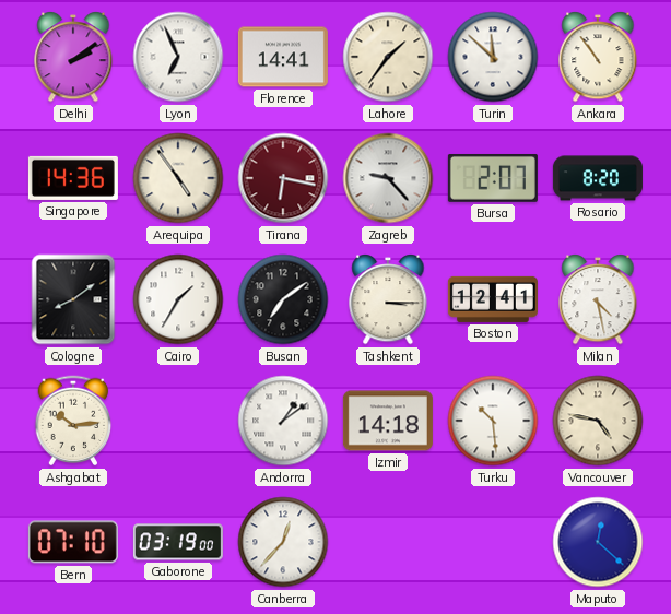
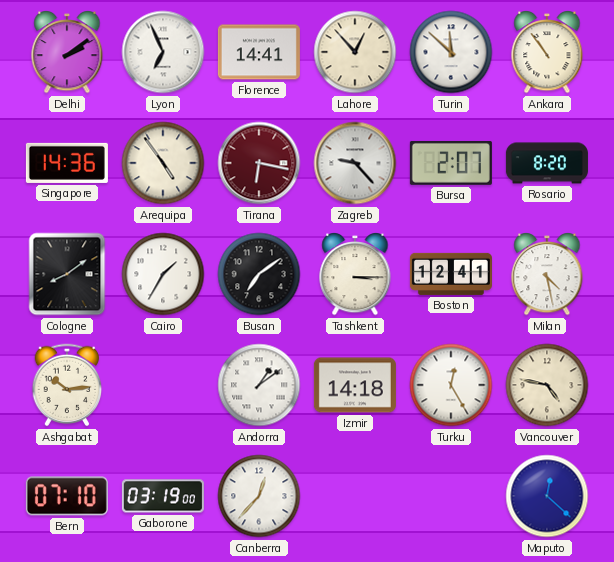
Lahore: 1:36 -> 12:53 (355, 52)
Turku: 10:29 -> 12:25 (451, 385)
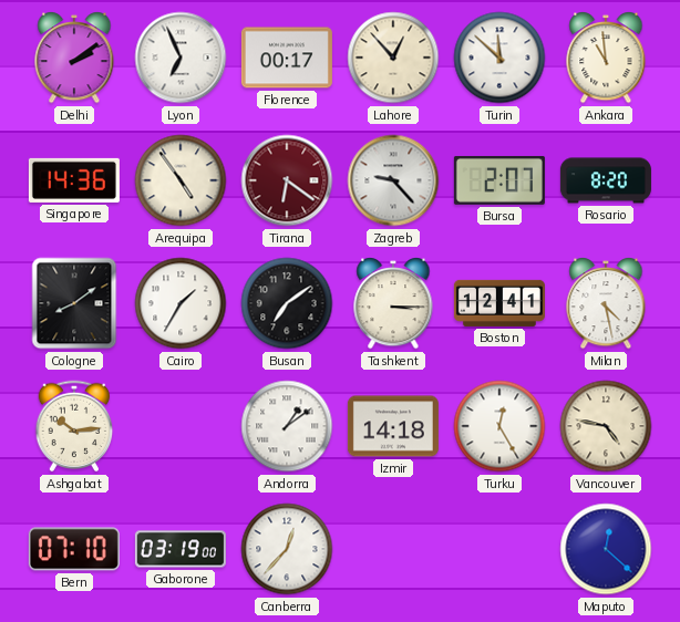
Florence: 14:41 -> 00:17 (287, 58)
Ankara: 10:54 -> 10:59 (606, 59)
Tirana: 6:17 -> 6:21 (287, 180)
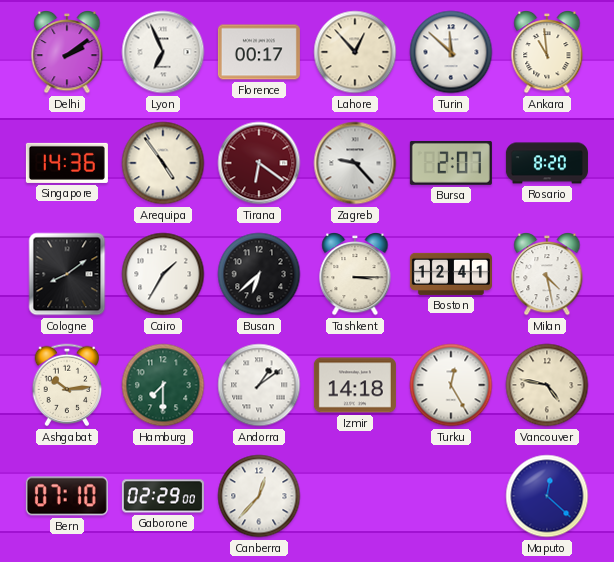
Busan: 7:09 -> 6:38 (259, 274)
Hamburg: none -> 7:30 (163, 385)
Gaborone: 03:19 -> 02:29 (163, 496)
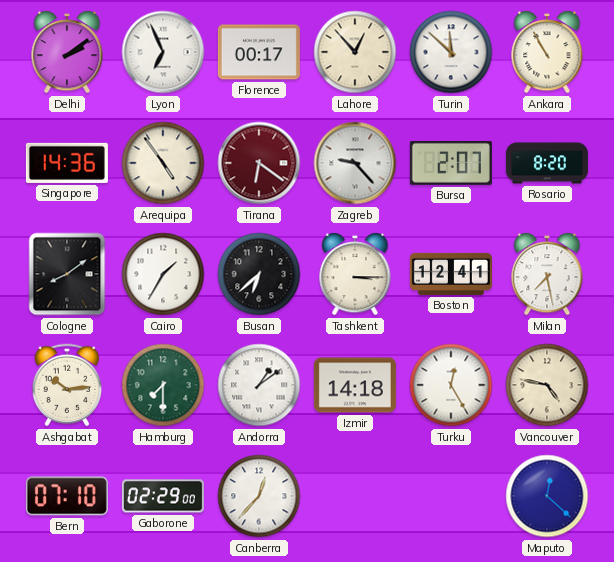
Ankara: 10:59 -> 10:55 (547, 53)
Milan: 4:28 -> 7:28 (547, 275)
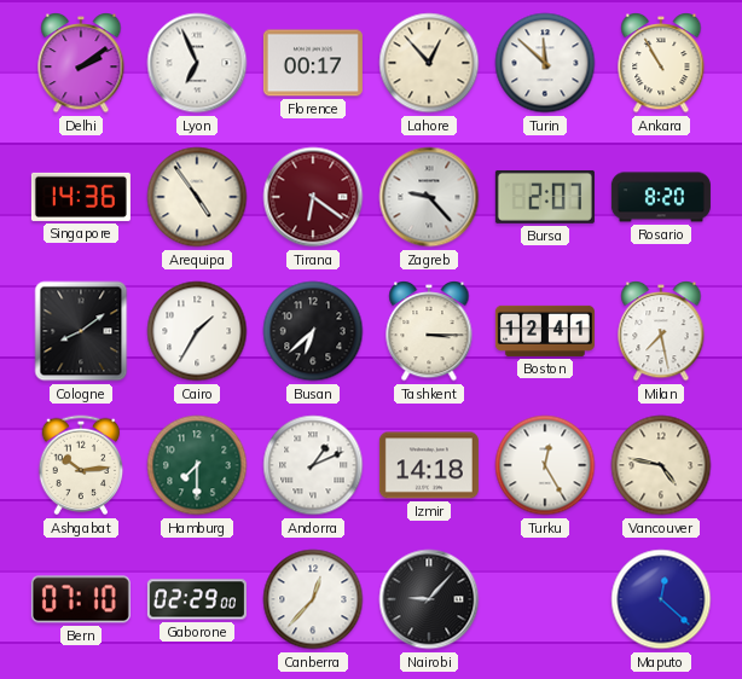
Andorra: 1:09 -> 1:11 (313, 465)
Nairobi: none -> 9:07 (429, 599)
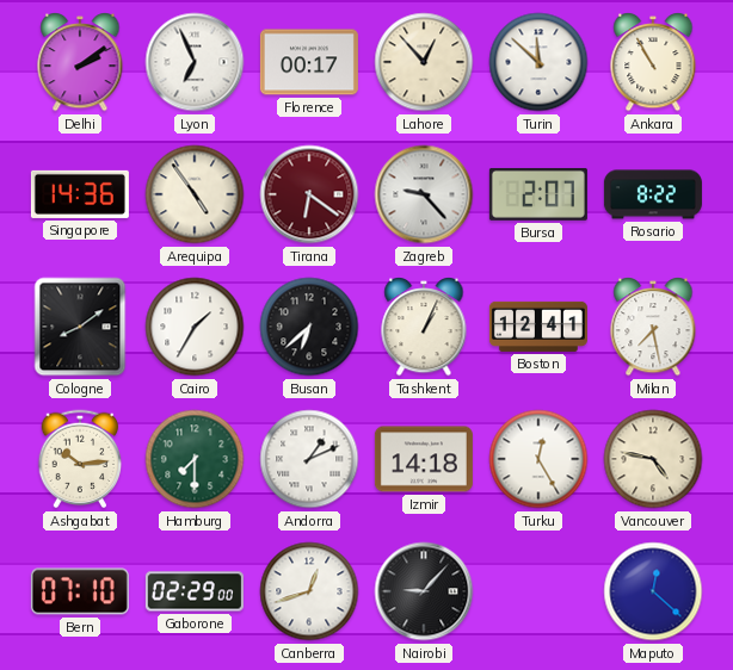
Rosario: 8:20 -> 8:22 (653, 194)
Tashkent: 3:15 -> 1:04 (424, 328)
Canberra: 12:37 -> 12:42 (309, 591)
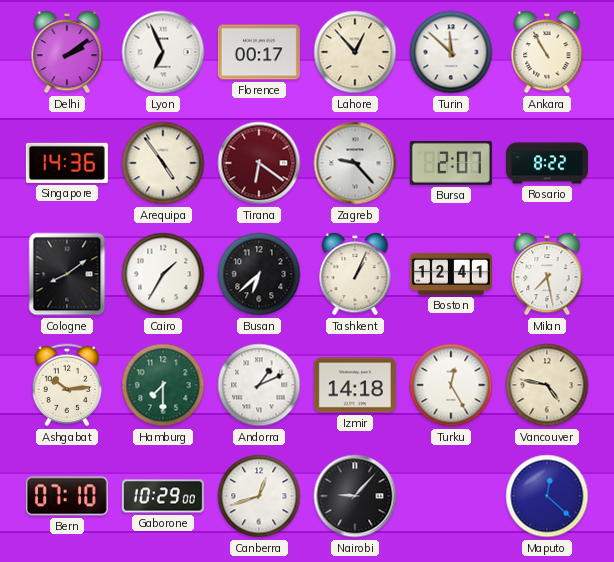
Gaborone: 02:29 -> 10:29 (163, 496)
